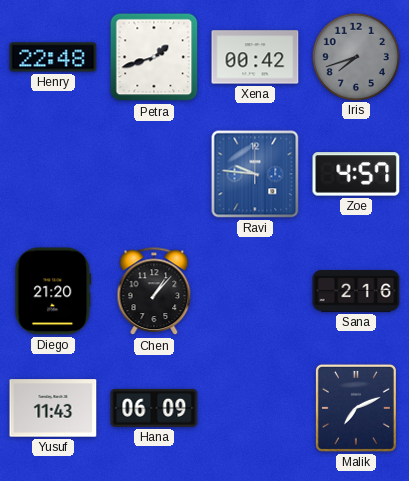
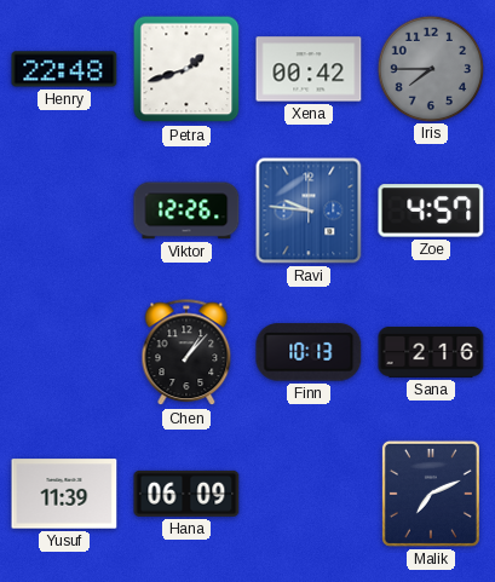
Iris: 7:42 -> 7:45 (430, 68)
Viktor: none -> 12:26 (186, 211)
Diego: 21:20 -> none (53, 291)
Finn: none -> 10:13 (309, 352)
Yusuf: 11:43 -> 11:39 (64, 494)
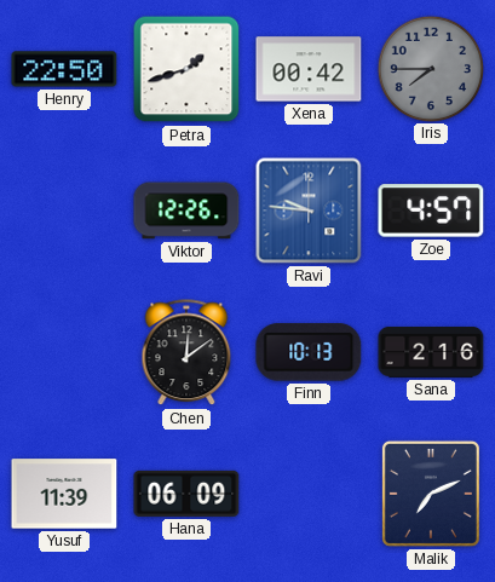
Henry: 22:48 -> 22:50 (64, 69)
Chen: 1:07 -> 12:09 (186, 353)
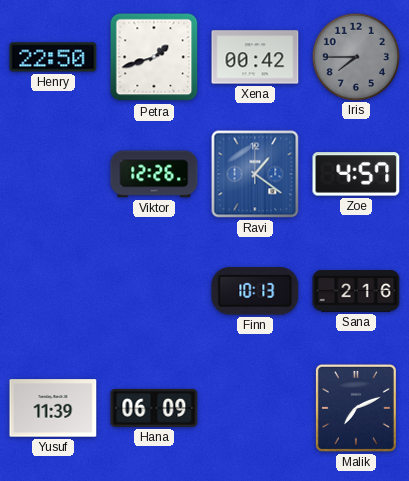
Ravi: 9:46 -> 1:21 (255, 174)
Chen: 12:09 -> none (186, 353)
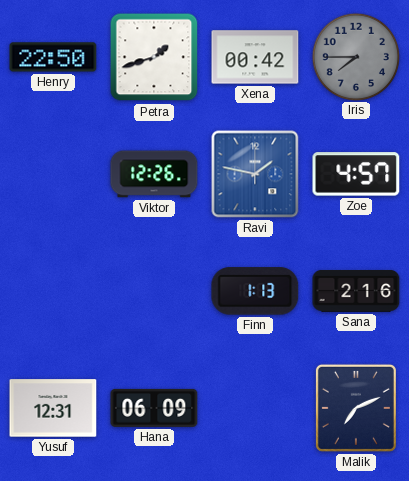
Ravi: 1:21 -> 1:47 (255, 174)
Finn: 10:13 -> 1:13 (255, 291)
Yusuf: 11:39 -> 12:31 (53, 408)
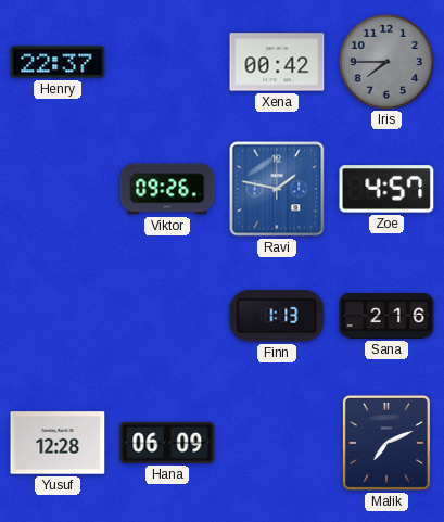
Henry: 22:50 -> 22:37 (58, 62)
Petra: 1:42 -> none (154, 57)
Viktor: 12:26 -> 09:26 (167, 189)
Yusuf: 12:31 -> 12:28 (58, 443)
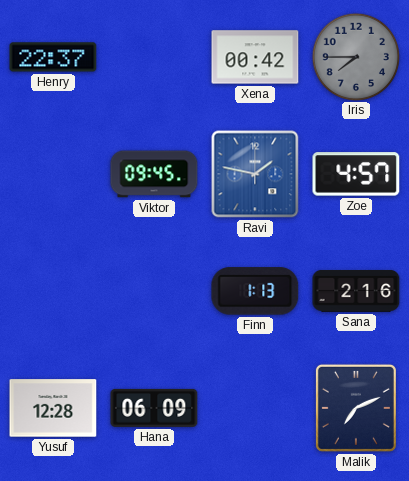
Viktor: 09:26 -> 09:45 (154, 174)
